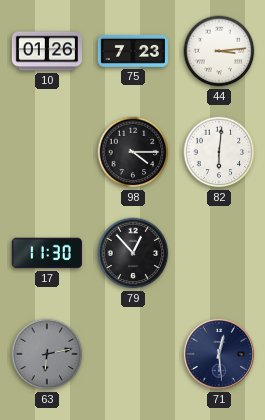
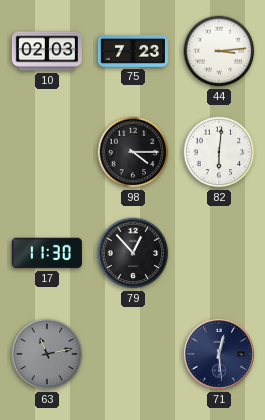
10: 01:26 -> 02:03 (47, 51)
63: 6:13 -> 11:13 (47, 354)
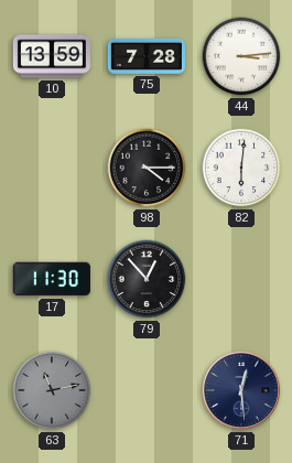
10: 02:03 -> 13:59 (52, 56)
75: 7:23 -> 7:28 (147, 56)
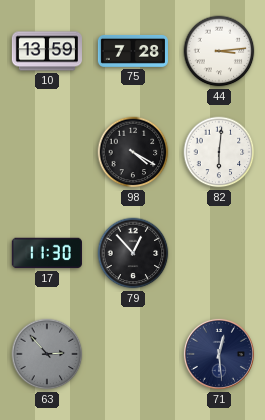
98: 4:15 -> 4:20 (133, 152)
63: 11:13 -> 2:53 (47, 354)
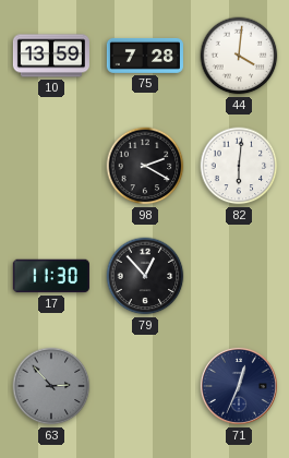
44: 3:14 -> 4:01 (239, 56)
98: 4:20 -> 2:20 (145, 166)
71: 12:29 -> 12:34 (239, 386)
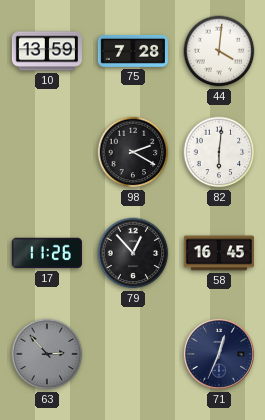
17: 11:30 -> 11:26 (47, 253)
58: none -> 16:45 (219, 253)
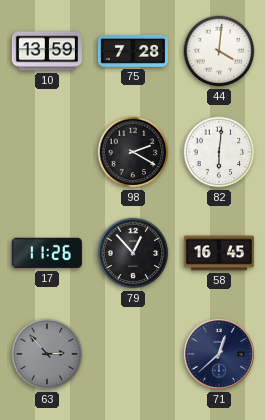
71: 12:34 -> 12:38 (219, 354)
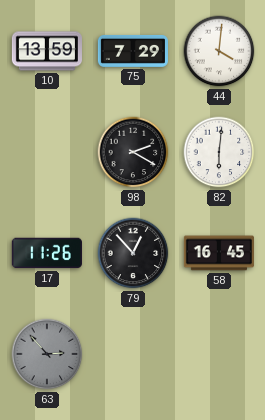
75: 7:28 -> 7:29 (133, 51)
71: 12:38 -> none (219, 354)
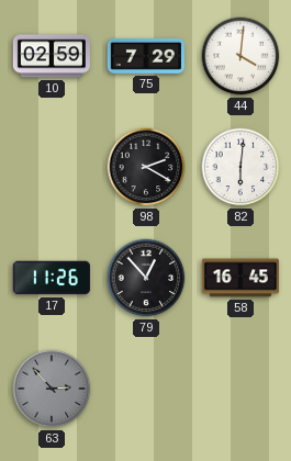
10: 13:59 -> 02:59 (52, 56)
